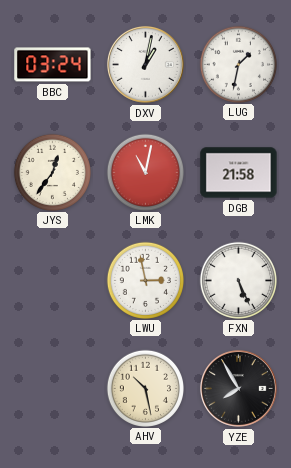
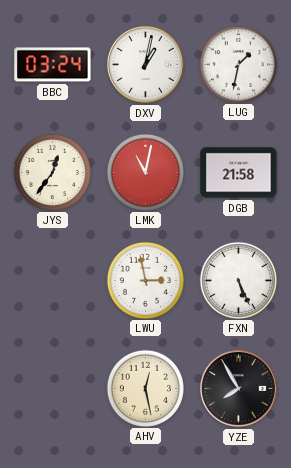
AHV: 10:28 -> 12:28 (145, 388)
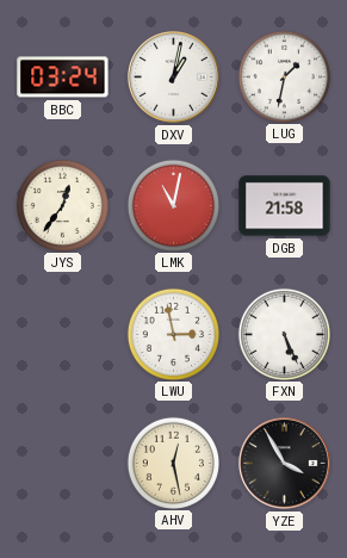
YZE: 7:55 -> 3:55 (284, 463)
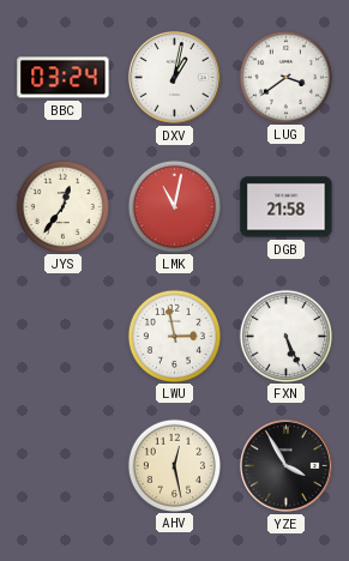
LUG: 1:32 -> 3:39 (285, 77)
